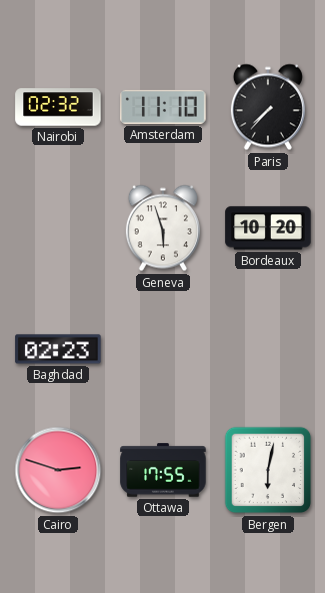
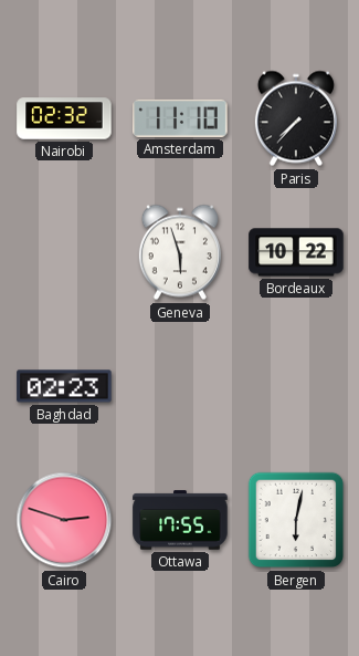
Bordeaux: 10:20 -> 10:22 (296, 252)
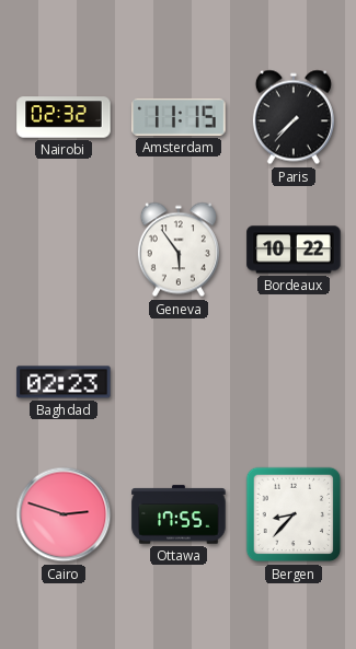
Amsterdam: 11:10 -> 11:15 (179, 117)
Geneva: 5:57 -> 5:54 (179, 250)
Bergen: 6:02 -> 8:37 (294, 514)
